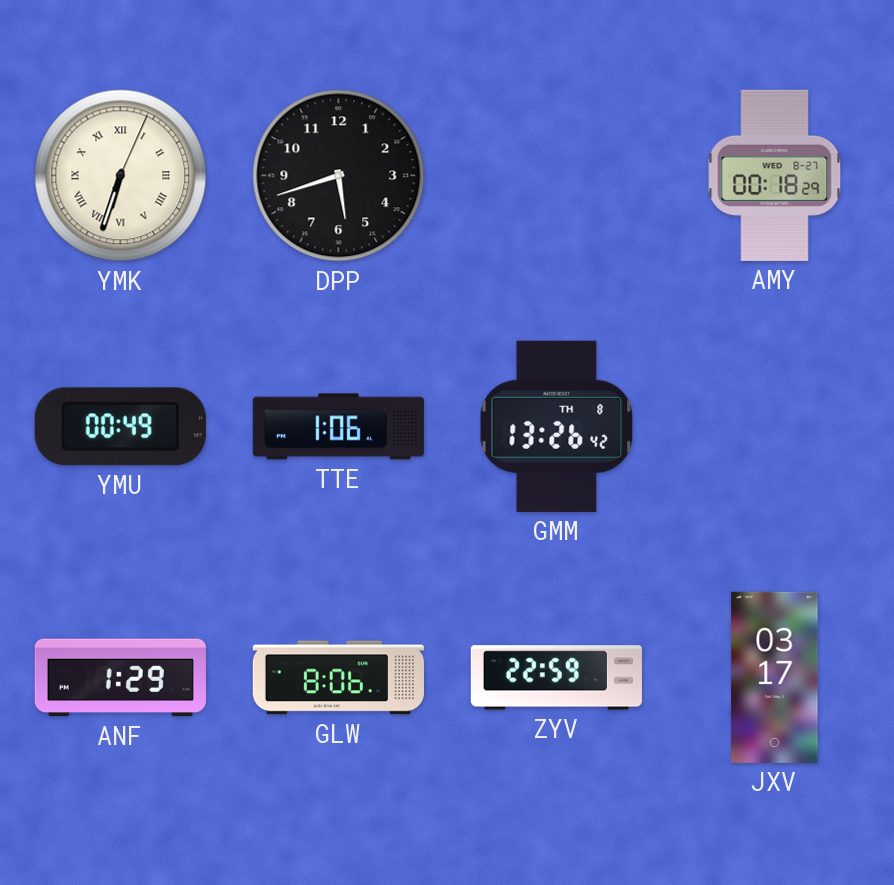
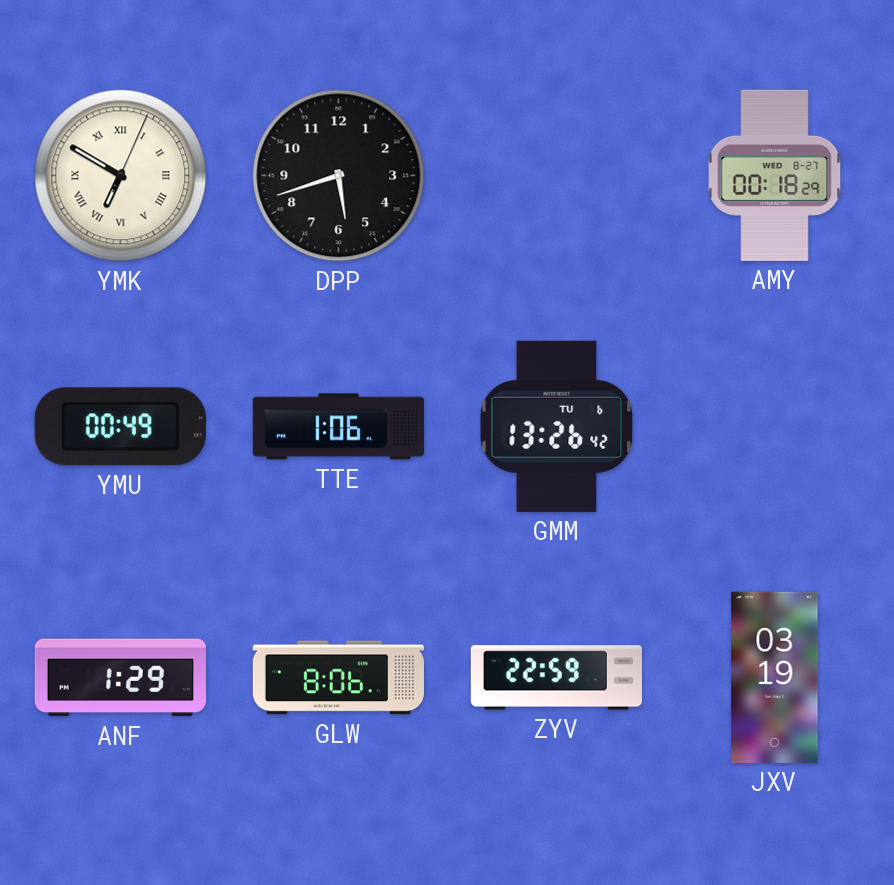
YMK: 6:33 -> 6:50 (121, 176)
GMM date: TH 8 -> TU 6 (557, 426)
JXV: 03:17 -> 03:19 (775, 677)
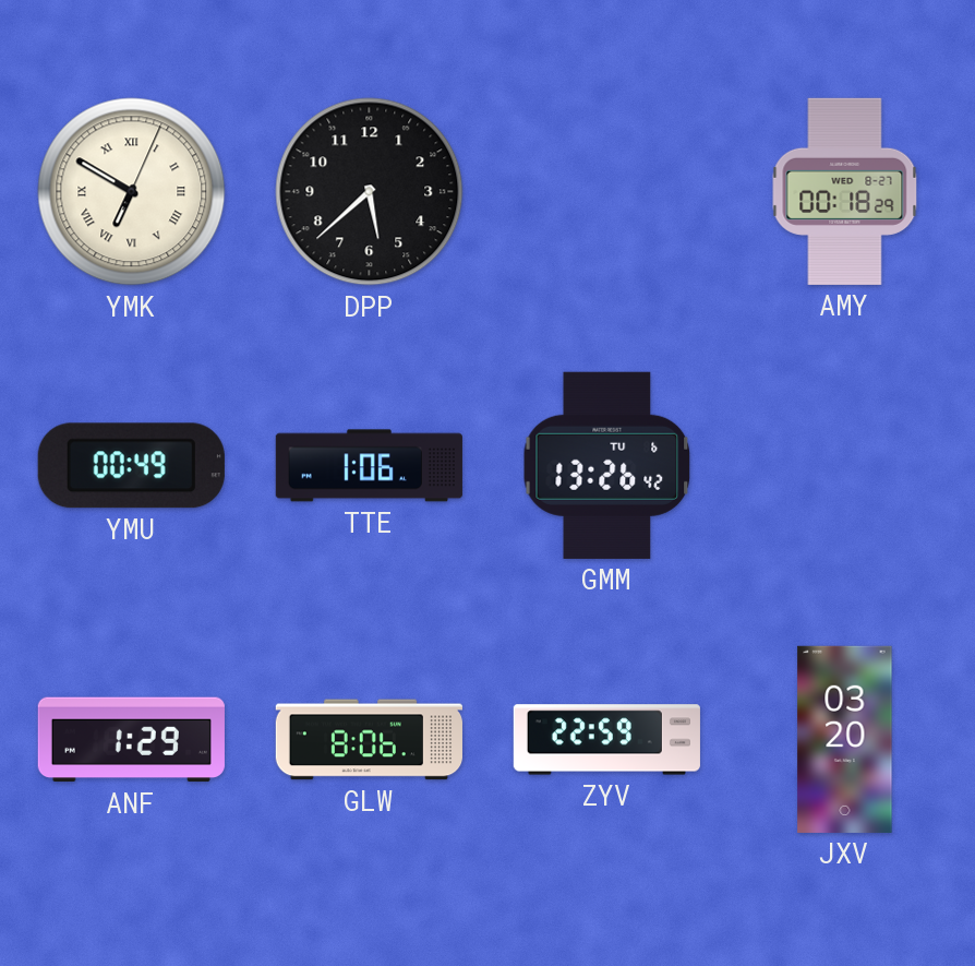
DPP: 5:42 -> 5:38 (370, 192)
JXV: 03:19 -> 03:20 (845, 739)
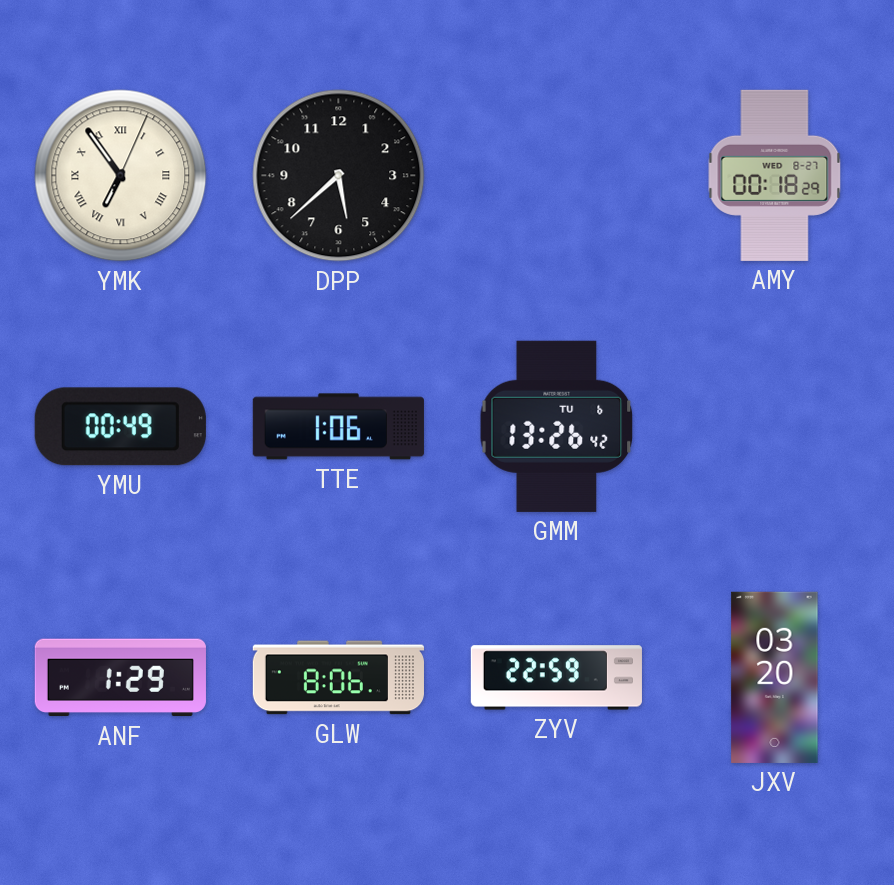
YMK: 6:50 -> 6:54 (121, 176)
